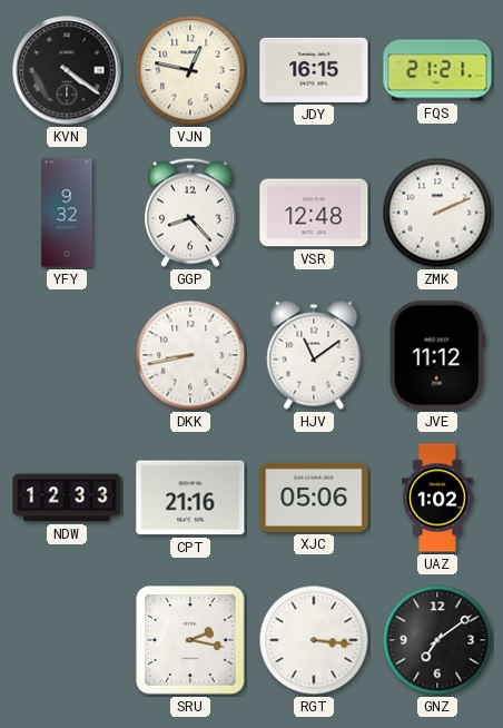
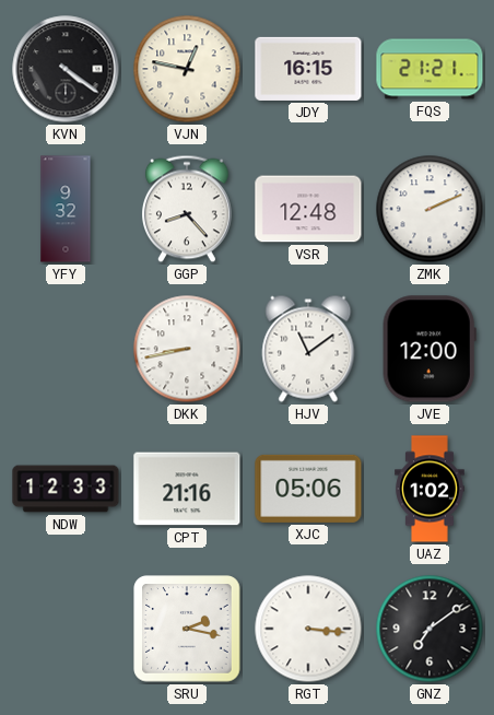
JVE: 11:12 -> 12:00 (430, 349)
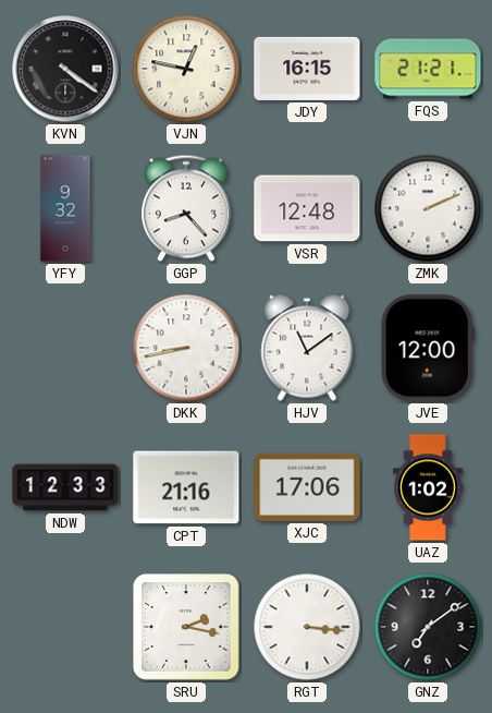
XJC: 05:06 -> 17:06 (307, 487)
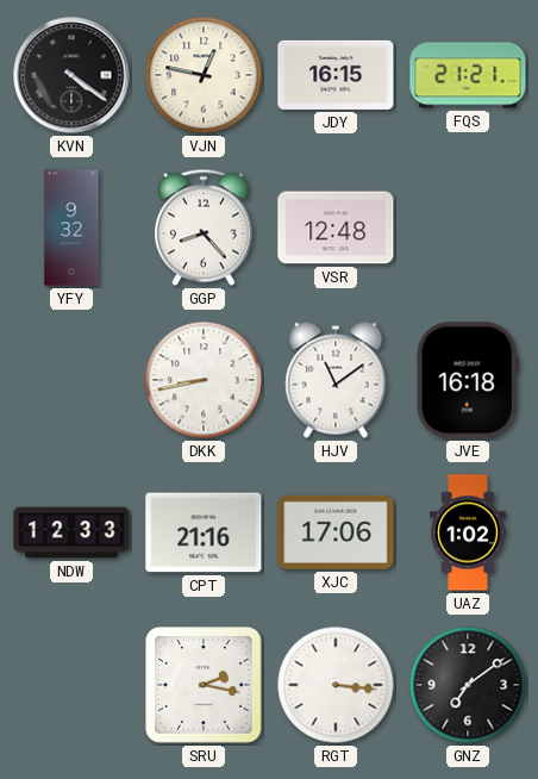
ZMK: 2:11 -> none (428, 208)
JVE: 12:00 -> 16:18 (468, 380)
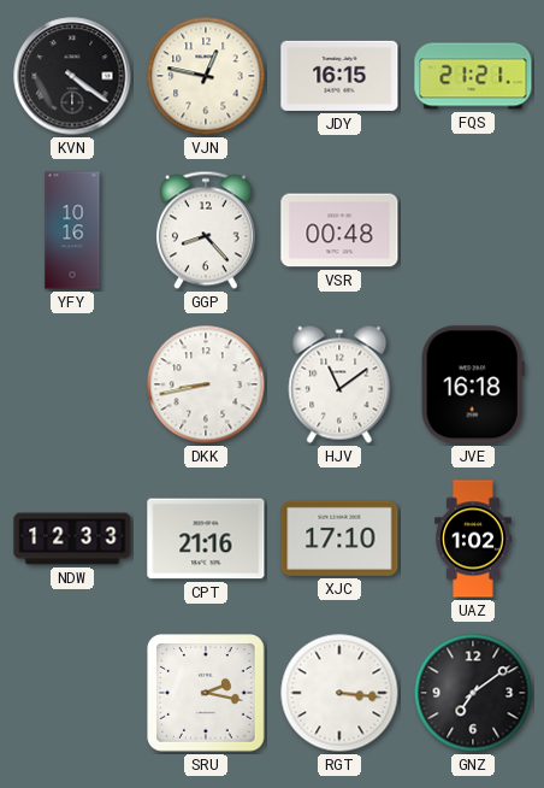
YFY: 9:32 -> 10:16 (72, 230)
VSR: 12:48 -> 00:48 (339, 230)
XJC: 17:06 -> 17:10 (339, 539)
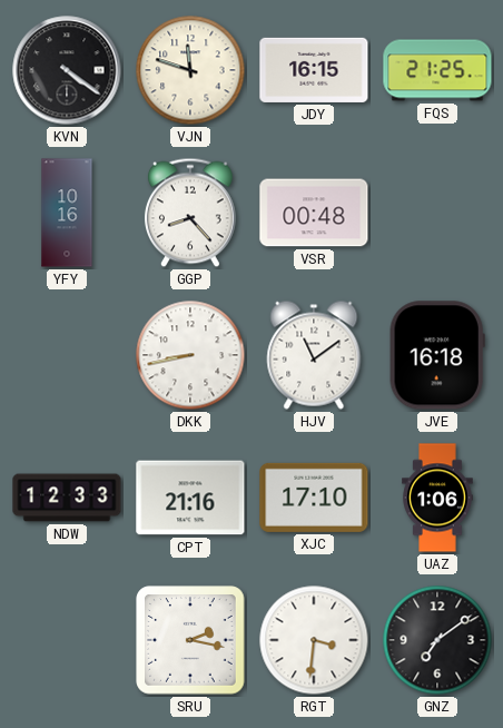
VJN: 12:47 -> 11:48 (190, 70)
FQS: 21:21 -> 21:25 (437, 70)
UAZ: 1:02 -> 1:06 (437, 498)
RGT: 3:16 -> 3:31 (314, 640)
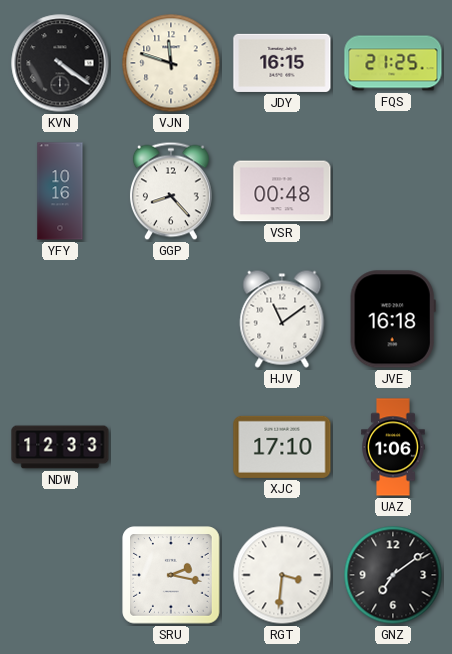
DKK: 8:43 -> none (190, 355)
CPT: 21:16 -> none (190, 498)
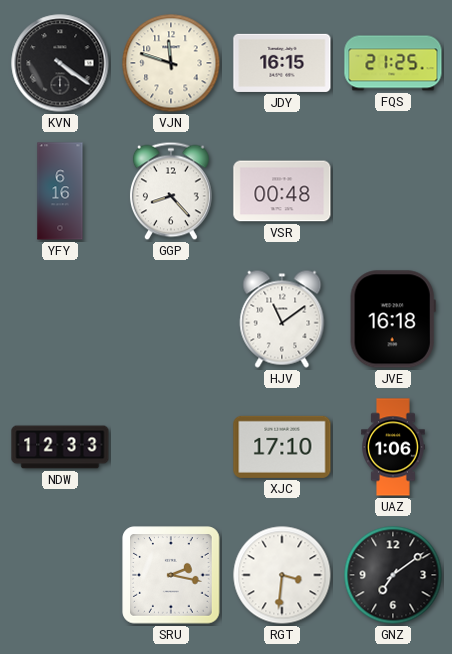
YFY: 10:16 -> 6:16 (60, 191)
